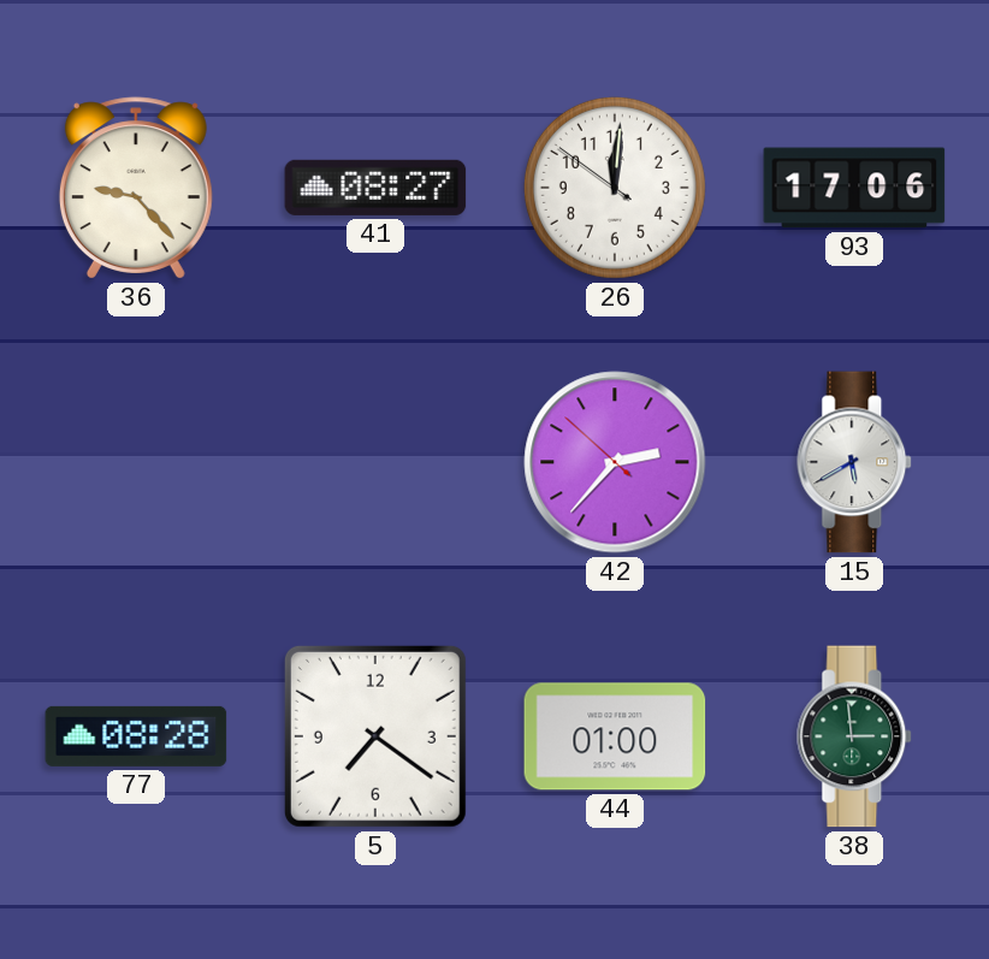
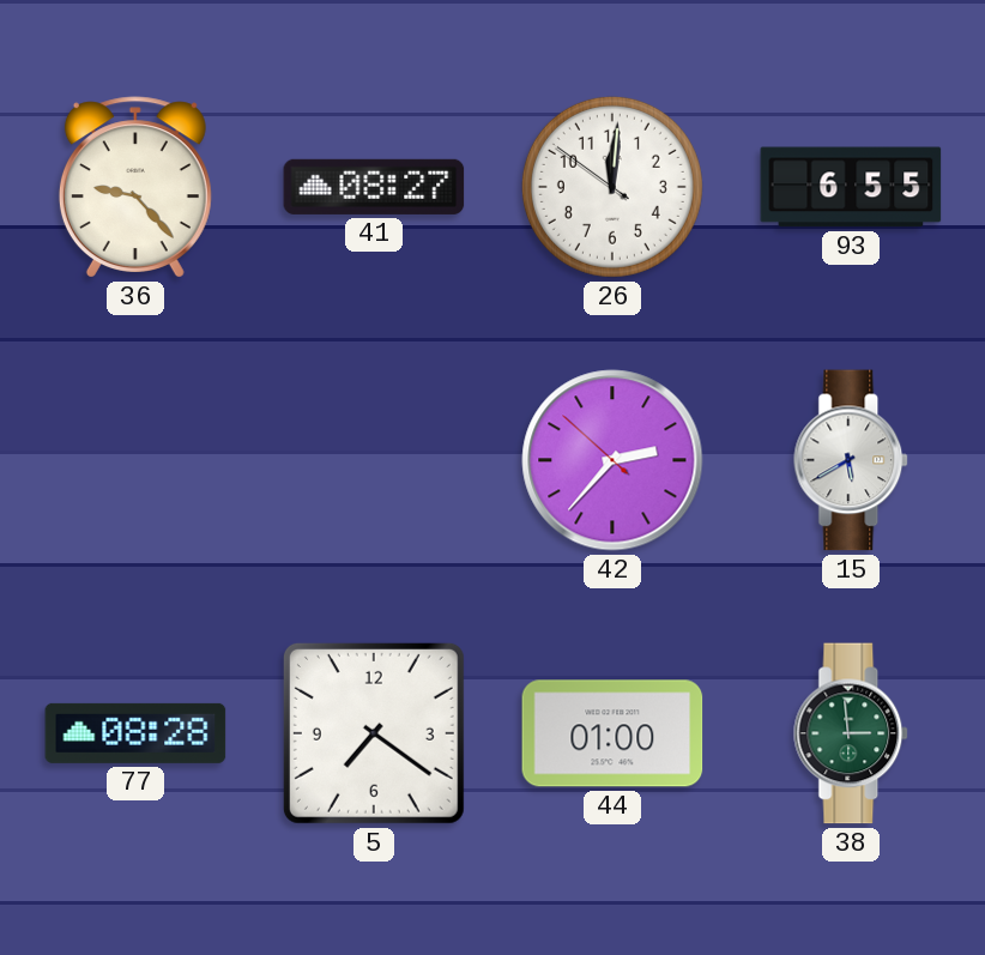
93: 17:06 -> 6:55 (851, 187)
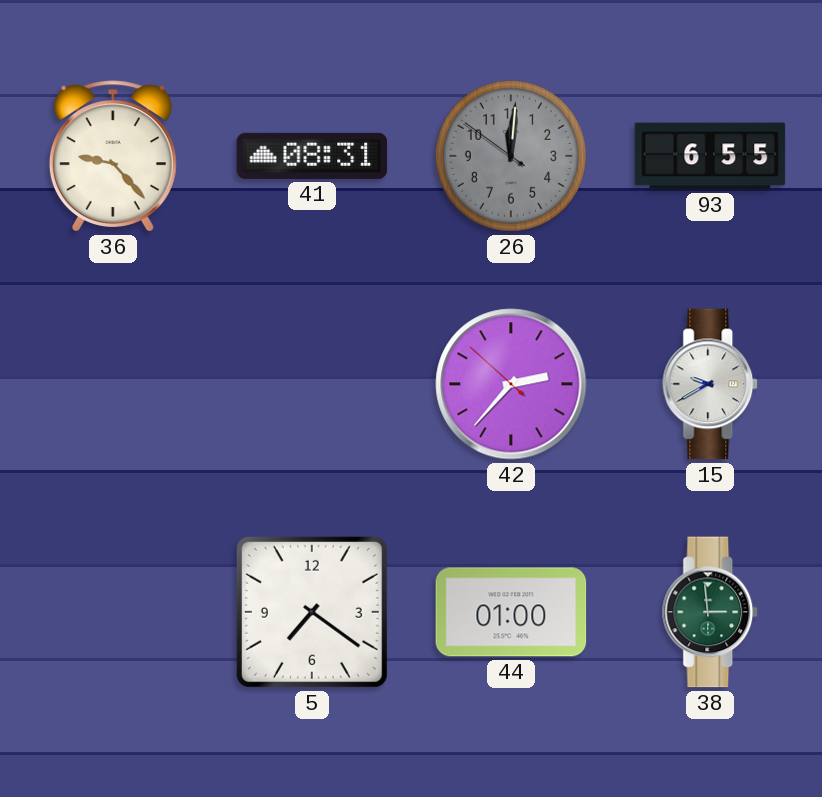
41: 08:27 -> 08:31 (312, 156)
26 dial: white -> grey (511, 156)
15: 5:40 -> 9:40 (711, 384)
77: 08:28 -> none (135, 733)
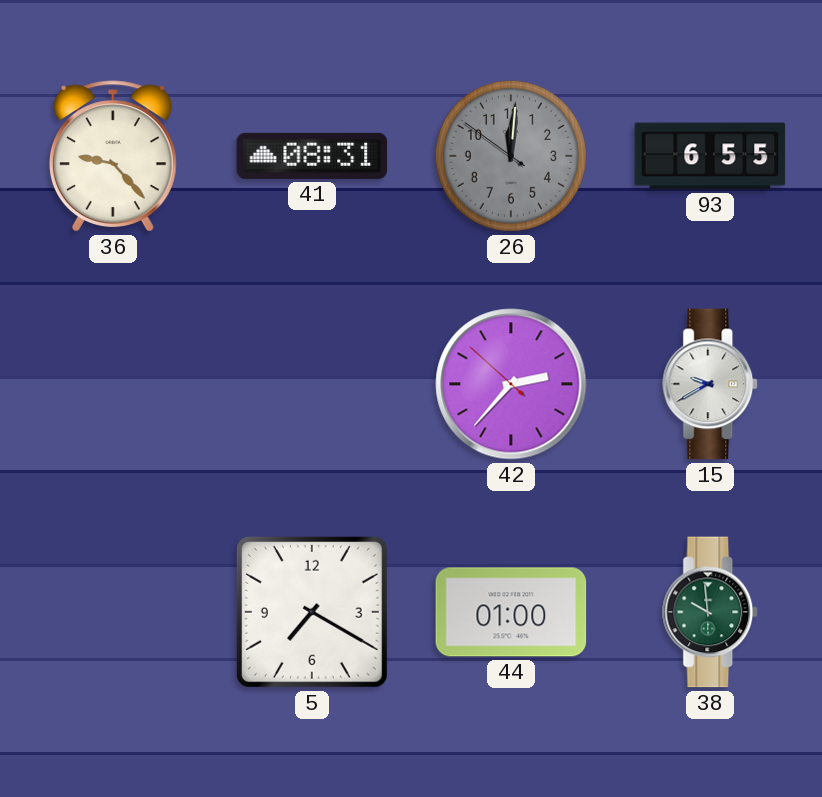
5: 7:21 -> 7:20 (312, 612)
38: 2:59 -> 9:59 (711, 612)
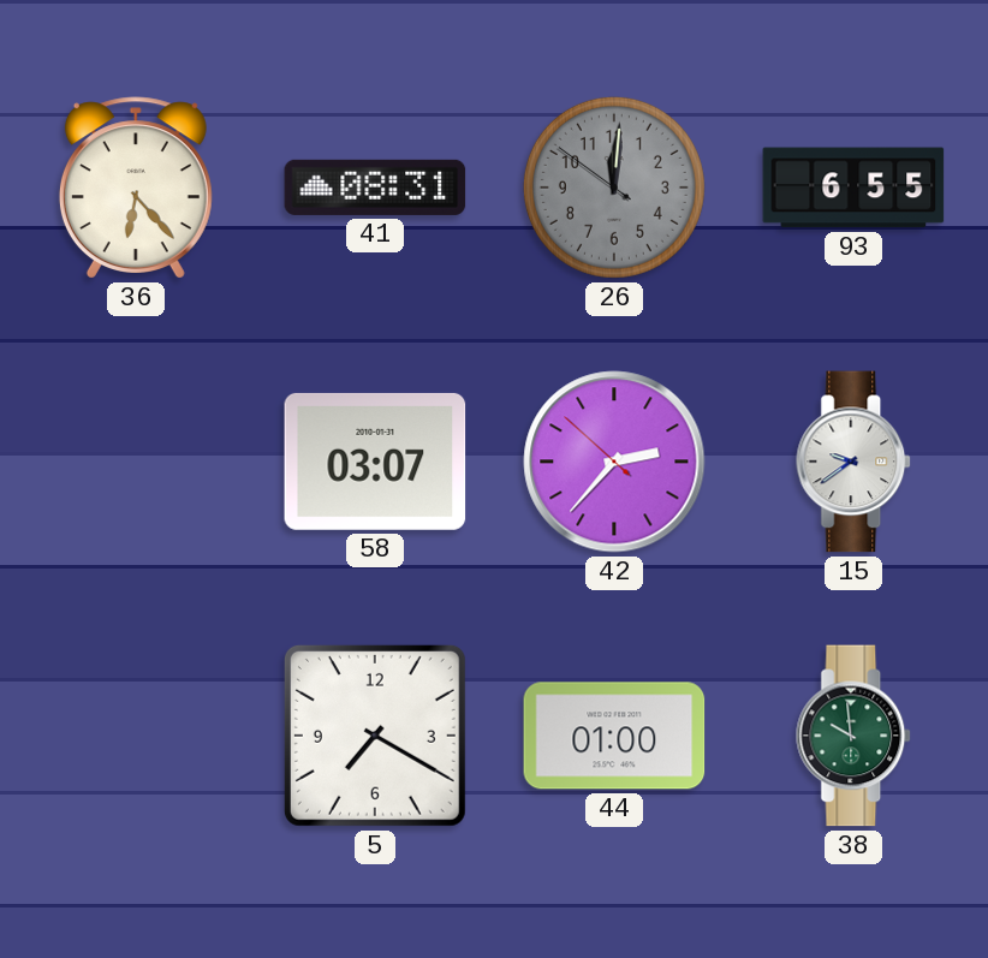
36: 9:23 -> 6:23 (136, 188)
58: none -> 03:07 (375, 462)
15: 9:40 -> 9:39 (855, 462)
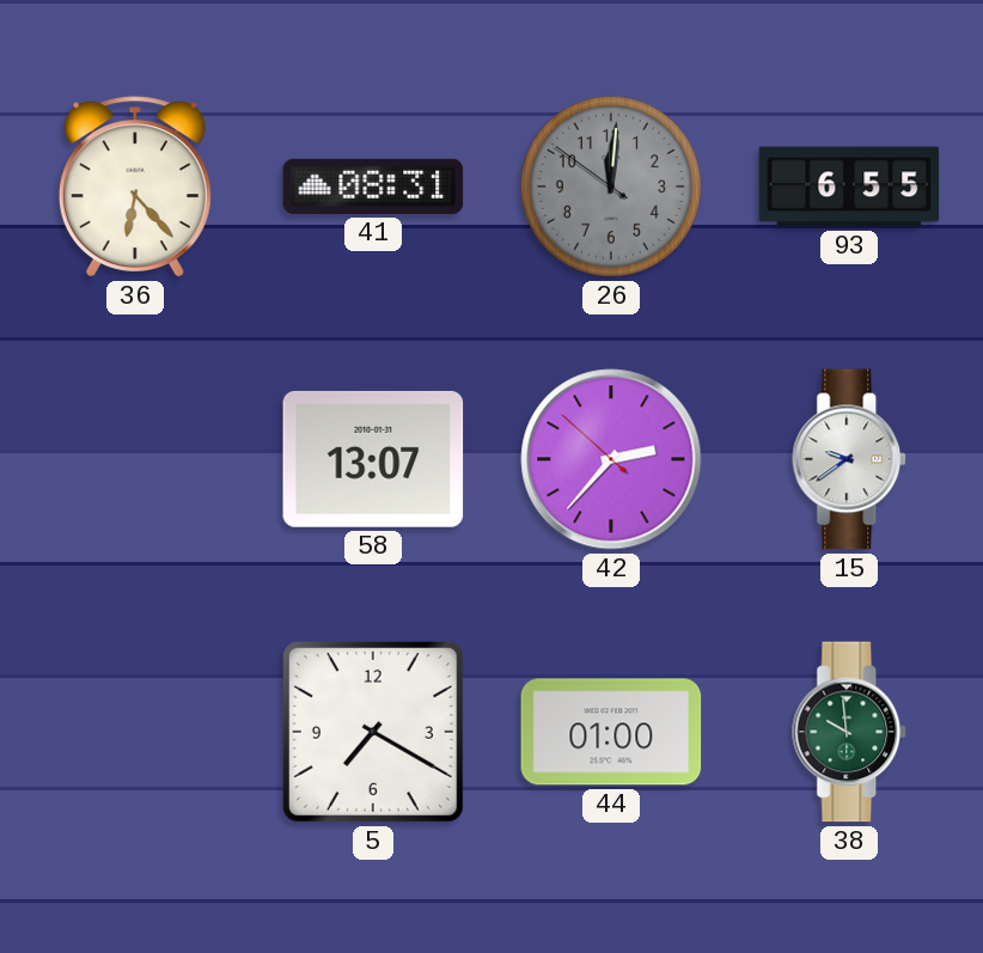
58: 03:07 -> 13:07 (373, 459)
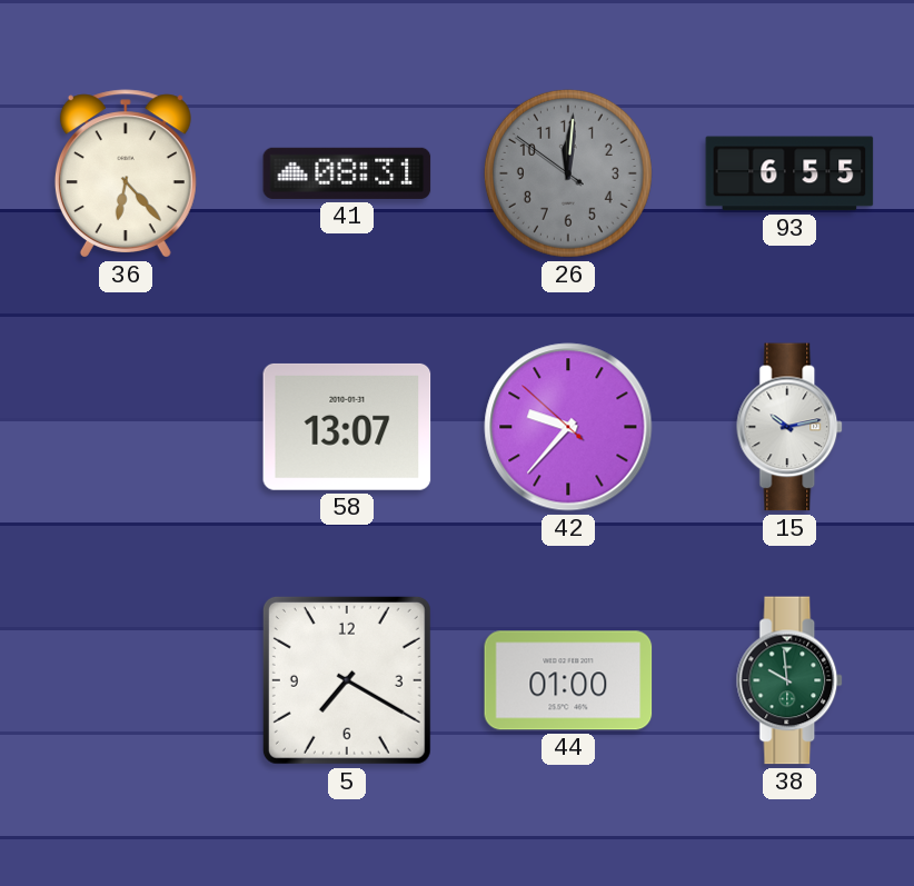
42: 2:36 -> 9:36 (568, 427)
15: 9:39 -> 10:13 (791, 427)
